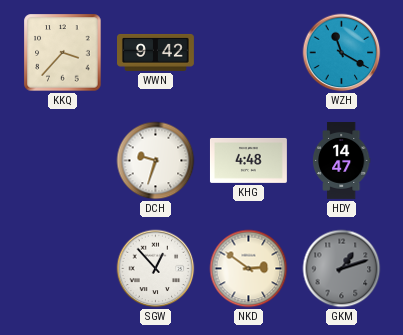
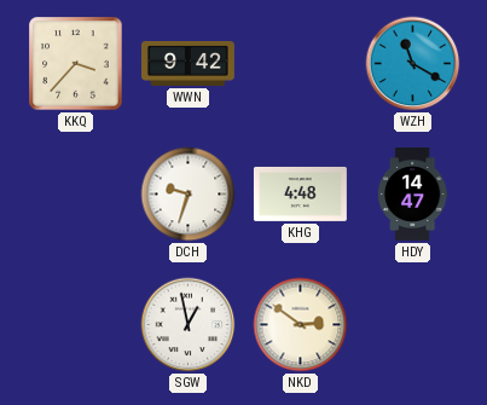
SGW: 12:53 -> 12:58 (189, 325)
GKM: 1:12 -> none (342, 269)
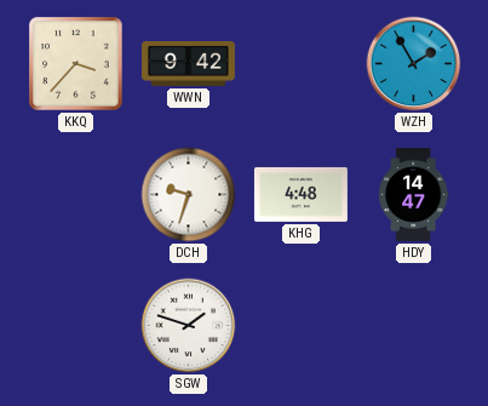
WZH: 11:20 -> 1:55 (414, 64)
SGW: 12:58 -> 1:48 (189, 326)
NKD: 2:51 -> none (301, 325)
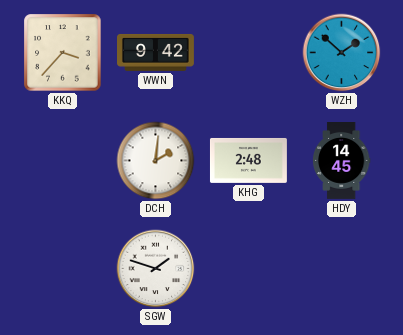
WZH: 1:55 -> 1:52 (342, 53)
DCH: 9:33 -> 2:01 (156, 161)
KHG: 4:48 -> 2:48 (248, 160)
HDY: 14:47 -> 14:45 (341, 161)
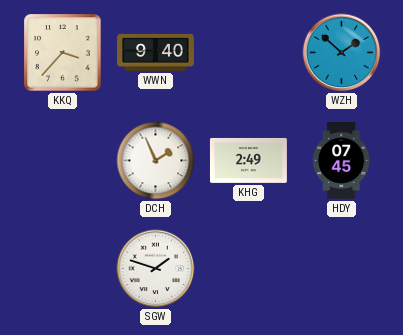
WWN: 9:42 -> 9:40 (156, 52)
DCH: 2:01 -> 1:56 (156, 161)
KHG: 2:48 -> 2:49 (248, 160)
HDY: 14:45 -> 07:45 (341, 161)
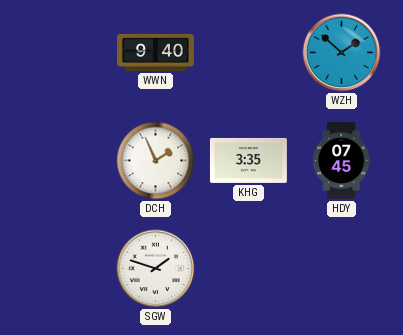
KKQ: 3:37 -> none (63, 53)
KHG: 2:49 -> 3:35 (248, 160)
